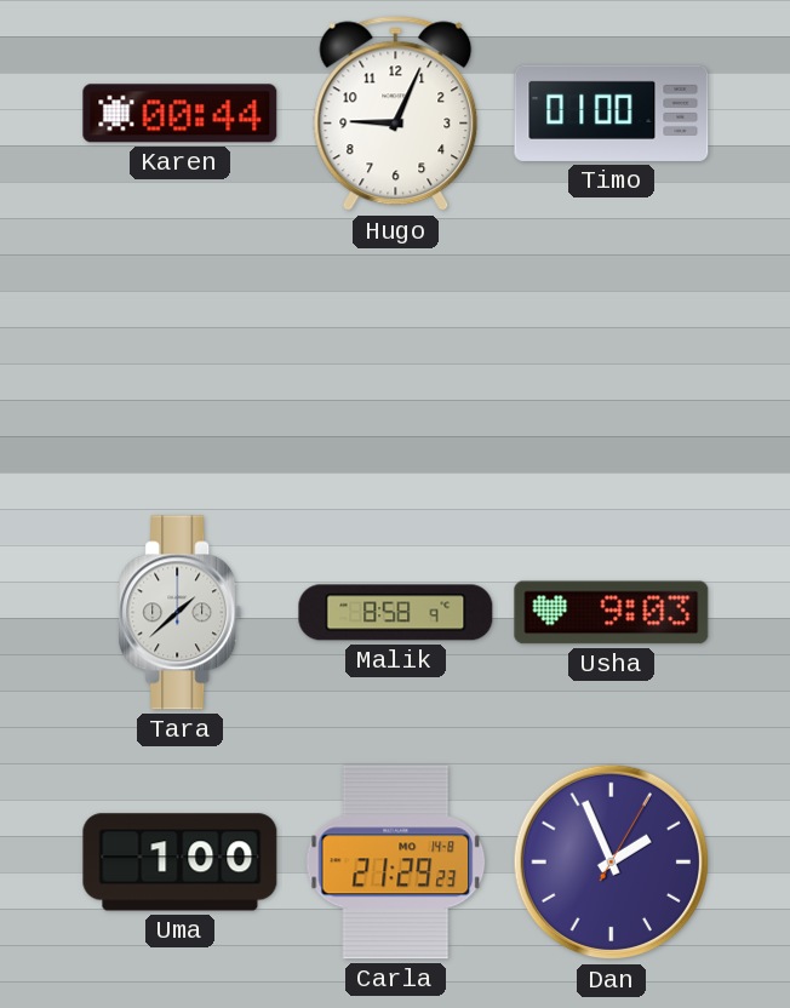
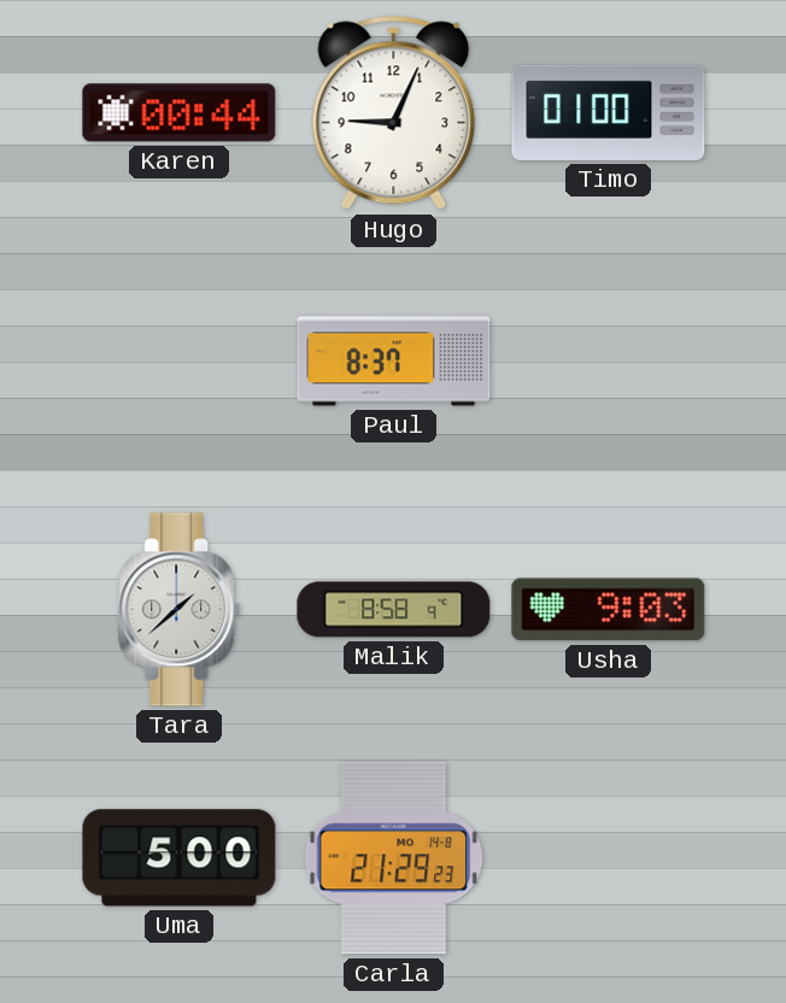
Paul: none -> 8:37 (394, 362)
Uma: 1:00 -> 5:00 (180, 858)
Dan: 1:56 -> none (612, 863)
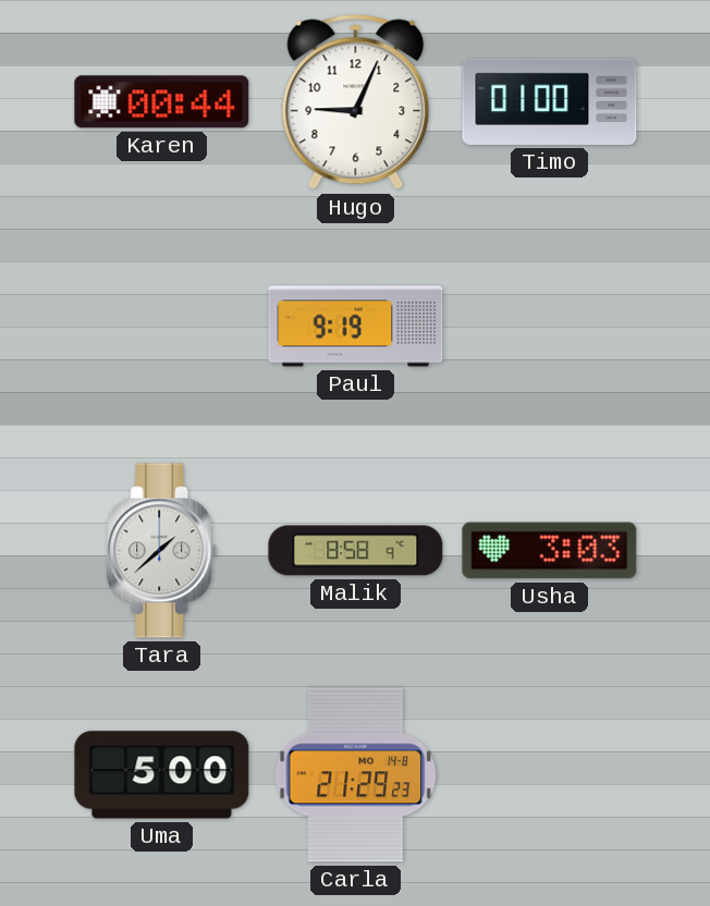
Paul: 8:37 -> 9:19 (356, 327)
Usha: 9:03 -> 3:03 (550, 551)
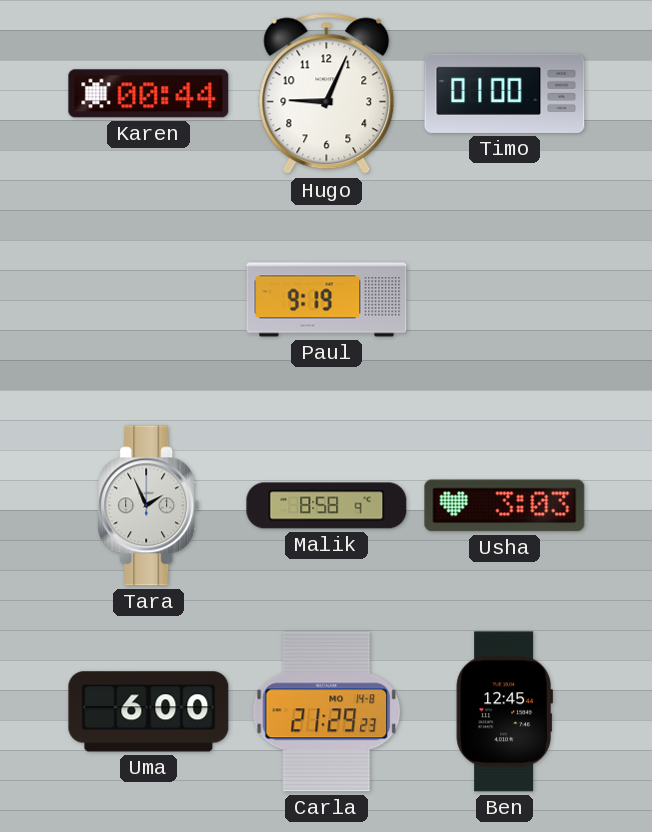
Tara: 1:38 -> 1:56 (149, 506)
Uma: 5:00 -> 6:00 (149, 712)
Ben: none -> 12:45 (504, 712)
